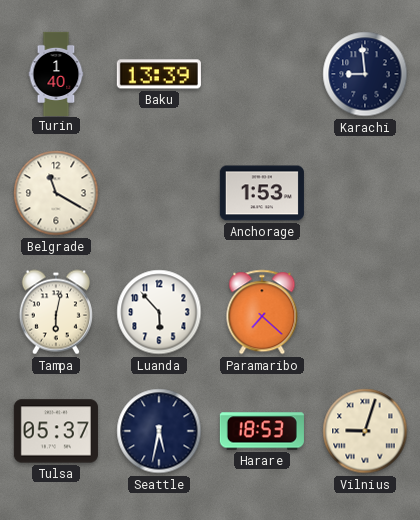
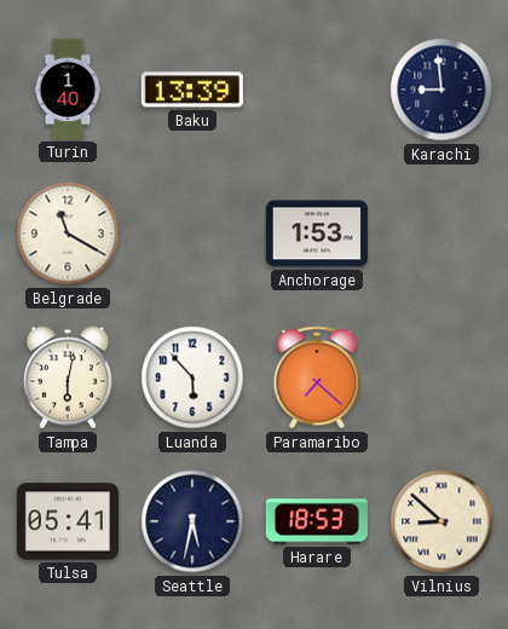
Tulsa: 05:37 -> 05:41 (68, 521)
Vilnius: 9:03 -> 8:52 (441, 521)
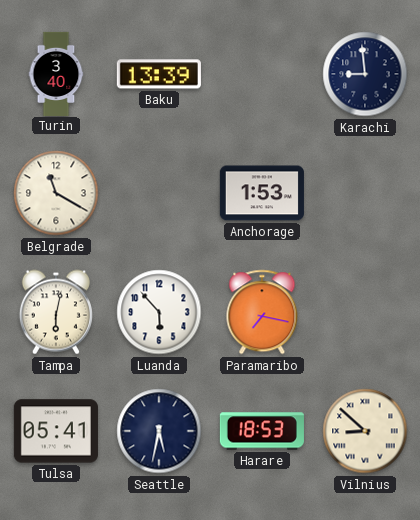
Turin: 1:40 -> 3:40 (56, 73)
Paramaribo: 7:22 -> 7:17 (262, 312)
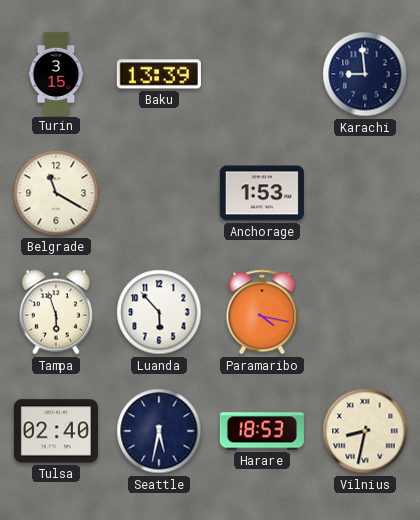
Turin: 3:40 -> 3:15 (56, 73)
Tampa: 6:02 -> 5:57 (56, 312)
Paramaribo: 7:17 -> 4:17 (262, 312)
Tulsa: 05:41 -> 02:40 (56, 431)
Vilnius: 8:52 -> 8:32 (365, 431)
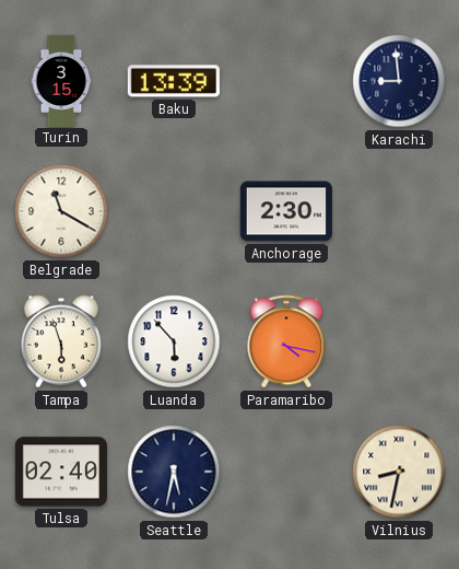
Anchorage: 1:53 -> 2:30 (286, 211)
Harare: 18:53 -> none (262, 431)
